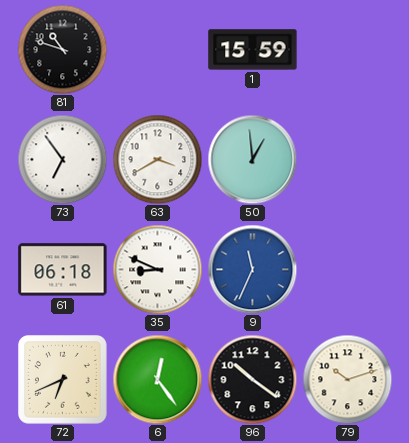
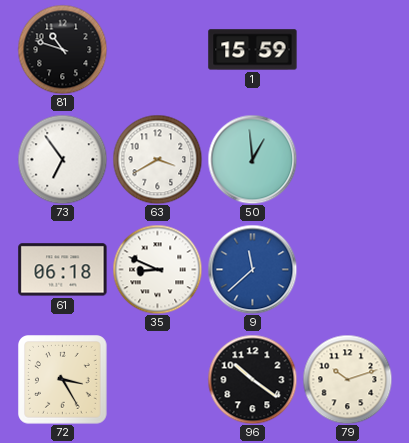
9: 11:34 -> 11:38 (252, 269)
72: 6:41 -> 3:25 (63, 380)
6: 12:24 -> none (157, 379)
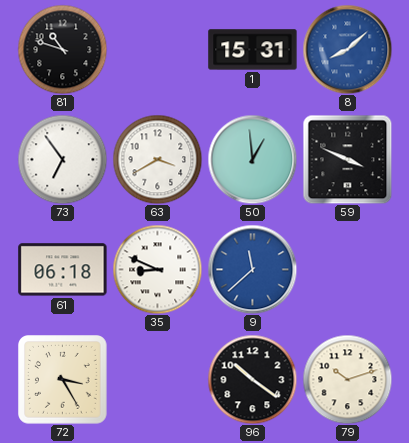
1: 15:59 -> 15:31 (253, 50)
8: none -> 8:08 (347, 49)
59: none -> 3:49 (347, 159)
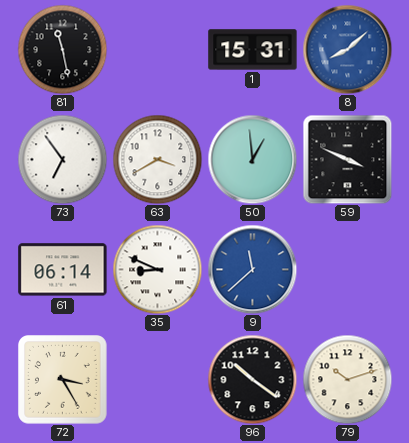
81: 10:48 -> 11:28 (62, 49)
61: 06:18 -> 06:14 (63, 270)
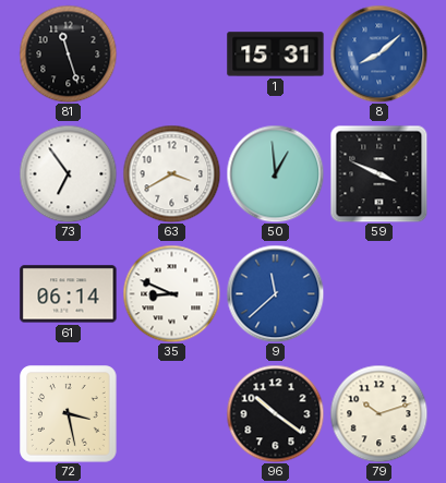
81: 11:28 -> 11:27 (68, 53)
72: 3:25 -> 3:28 (69, 414)
